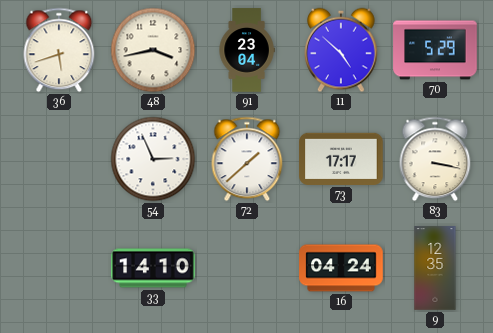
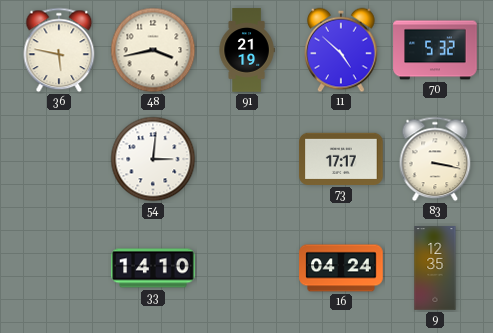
36: 5:42 -> 5:47 (59, 50)
91: 23:04 -> 21:19 (247, 50)
70: 5:29 -> 5:32 (435, 50)
54: 2:56 -> 3:01 (153, 159)
72: 1:38 -> none (247, 159)
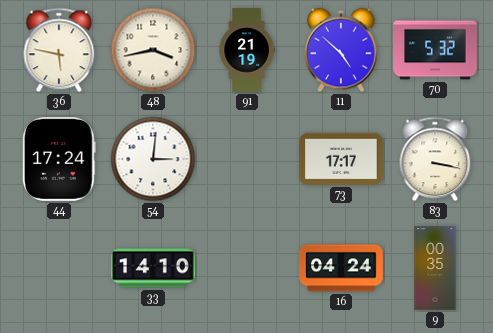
44: none -> 17:24 (59, 159)
9: 12:35 -> 00:35 (435, 268)
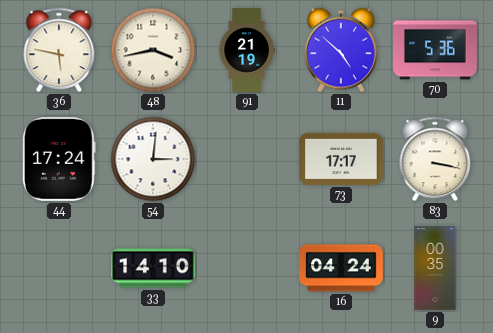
70: 5:32 -> 5:36 (435, 50)
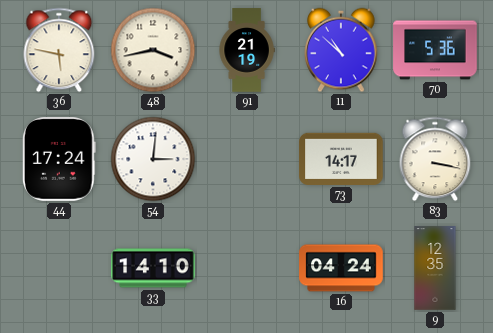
11: 4:52 -> 10:52 (341, 50)
73: 17:17 -> 14:17 (341, 159)
9: 00:35 -> 12:35 (435, 268)
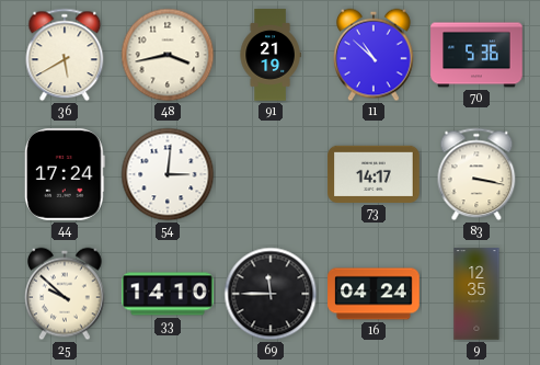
36: 5:47 -> 5:40 (65, 55)
25: none -> 9:52 (65, 294)
69: none -> 11:45 (271, 294)
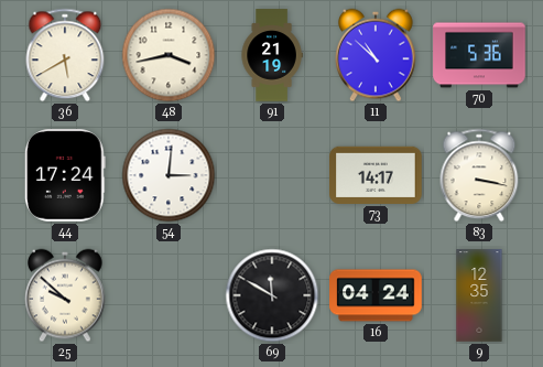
33: 14:10 -> none (168, 294)
69: 11:45 -> 11:50 (272, 295)
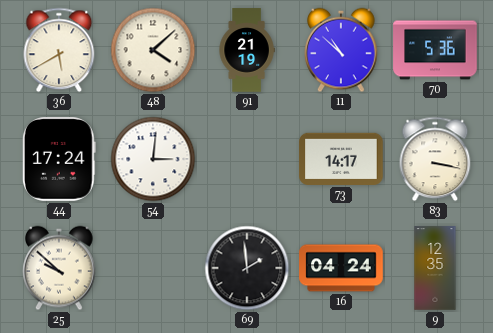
48: 3:43 -> 4:08 (153, 50)
69: 11:50 -> 1:59 (247, 268)
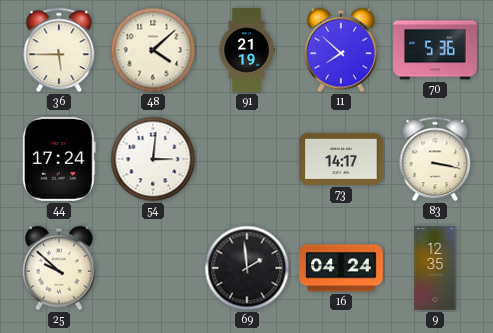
36: 5:40 -> 5:45 (59, 50)
11: 10:52 -> 7:52 (341, 50)
